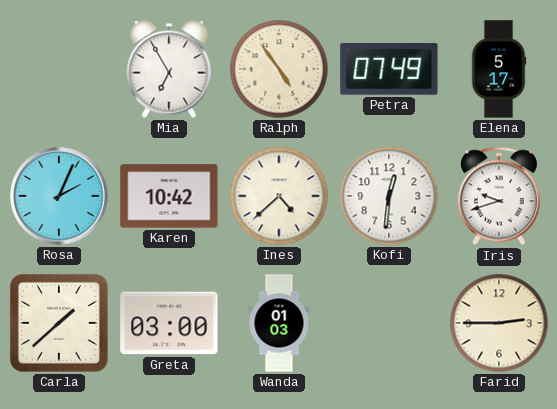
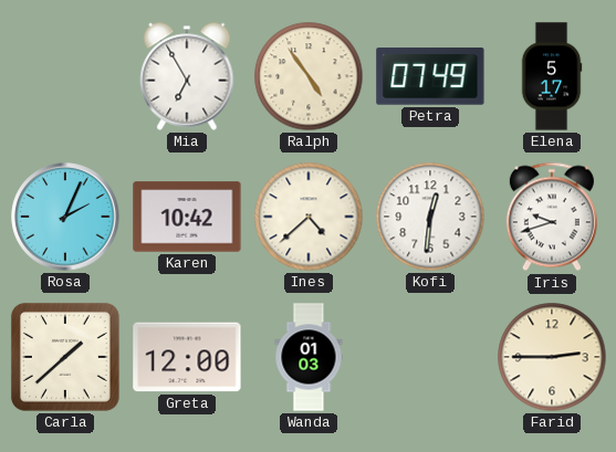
Greta: 03:00 -> 12:00 (187, 357)
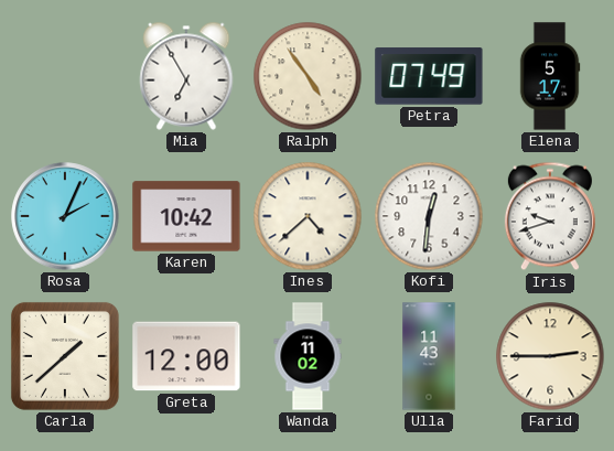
Wanda: 01:03 -> 11:02 (308, 356)
Ulla: none -> 11:43 (429, 356)
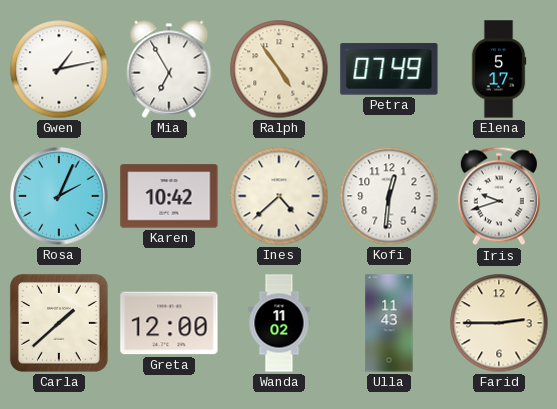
Gwen: none -> 1:13 (59, 69)
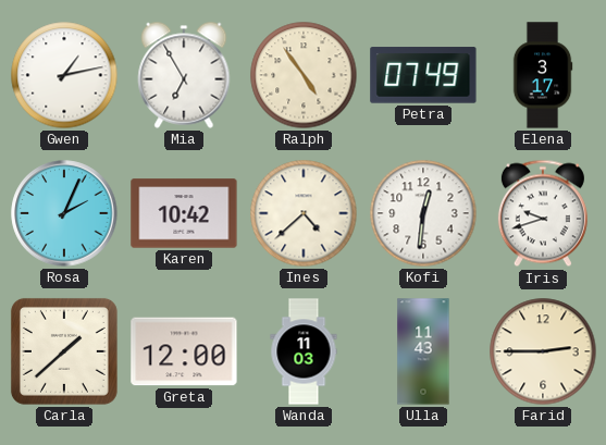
Elena: 5:17 -> 3:17 (543, 75)
Wanda: 11:02 -> 11:03 (304, 351)
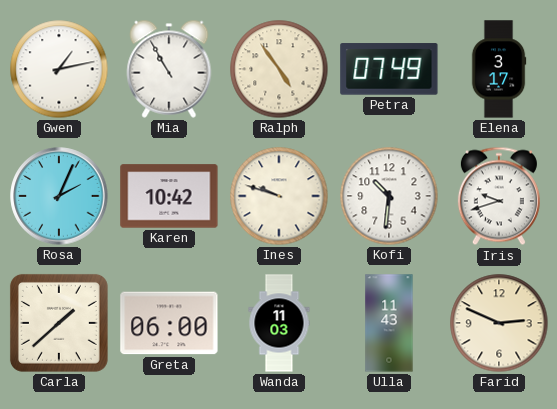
Mia: 6:55 -> 10:55 (169, 69)
Ines: 4:38 -> 9:48 (279, 196)
Kofi: 12:31 -> 10:31 (389, 196)
Greta: 12:00 -> 06:00 (169, 323)
Farid: 2:45 -> 2:49 (499, 323)
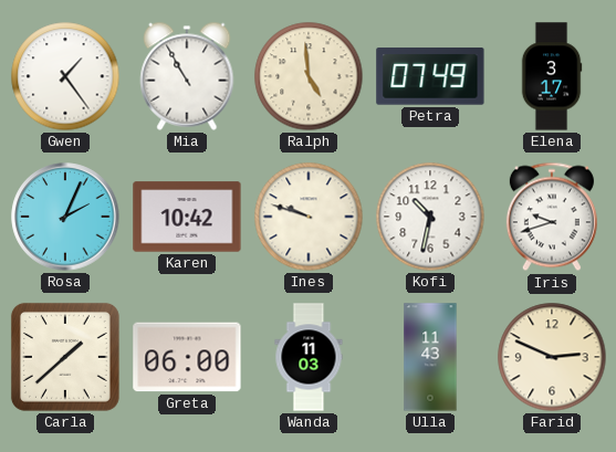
Gwen: 1:13 -> 1:24 (65, 76)
Ralph: 4:54 -> 4:59 (309, 76)
Kofi: 10:31 -> 10:32 (430, 217)
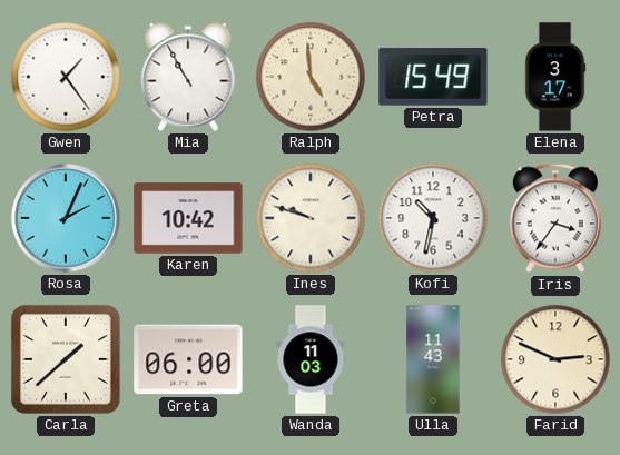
Petra: 07:49 -> 15:49 (433, 77)
Iris: 9:42 -> 3:36 (555, 218)
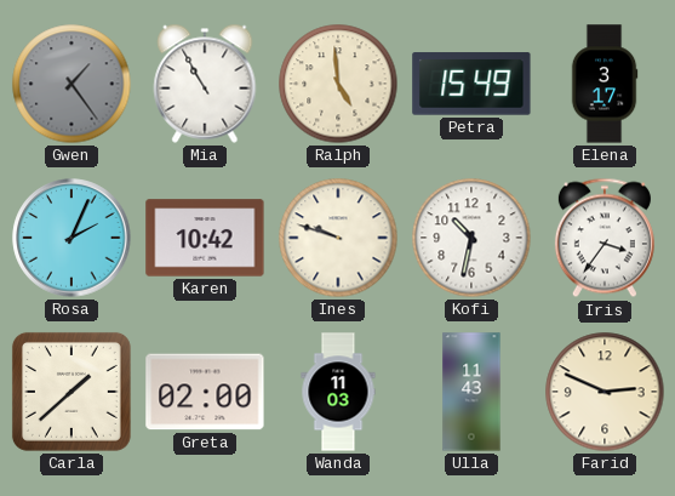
Gwen dial: white -> grey (71, 84)
Greta: 06:00 -> 02:00 (205, 392)
